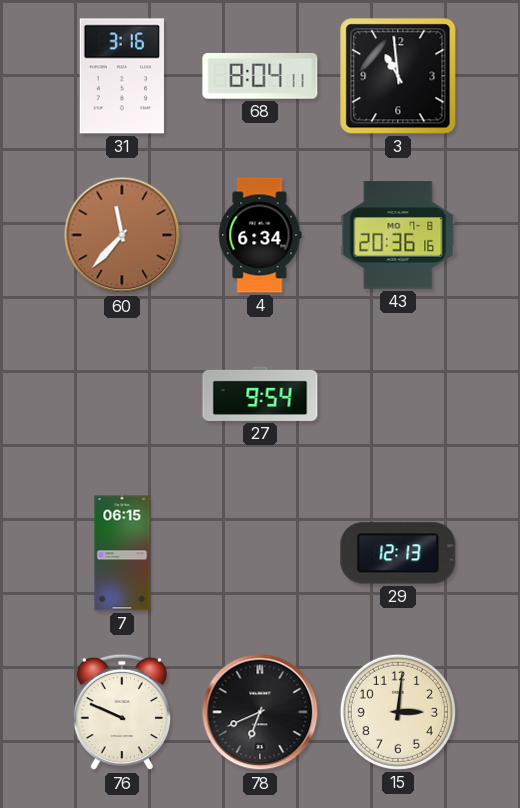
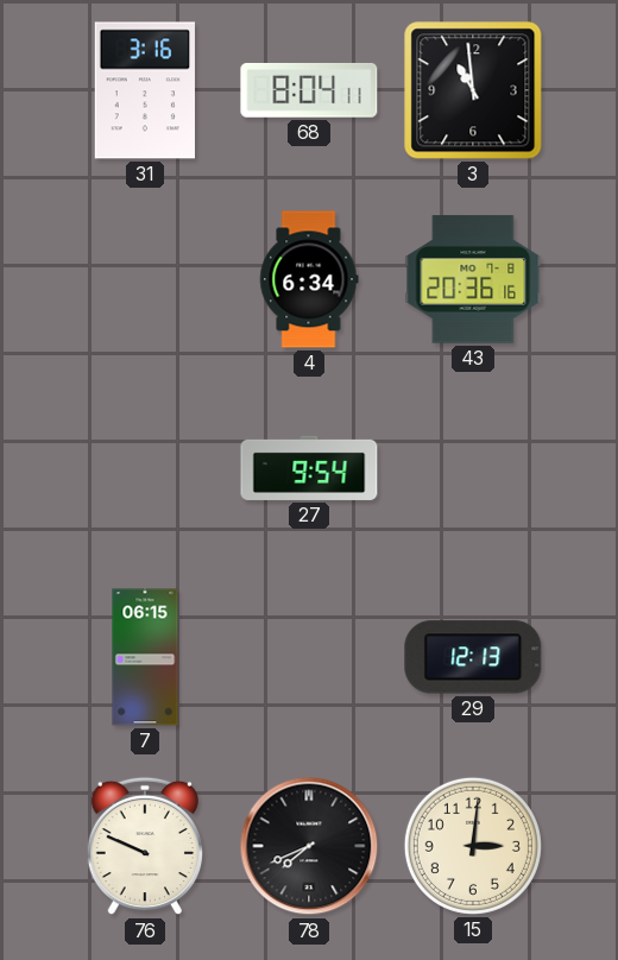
60: 11:37 -> none (122, 235)
78: 6:41 -> 7:41 (309, 846)
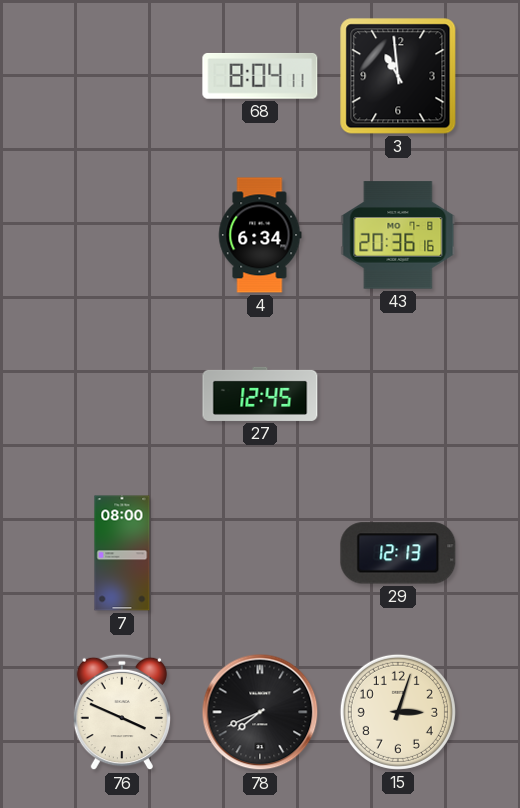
31: 3:16 -> none (145, 90)
27: 9:54 -> 12:45 (260, 394)
7: 06:15 -> 08:00 (122, 553)
76: 9:49 -> 3:49 (121, 712)
15: 3:01 -> 3:03 (398, 712)
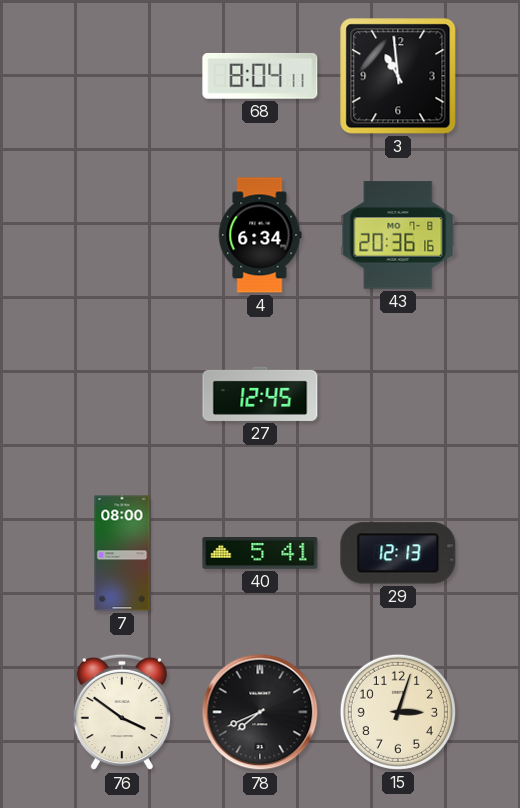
40: none -> 5:41 (260, 554)
76: 3:49 -> 3:51 (121, 712)
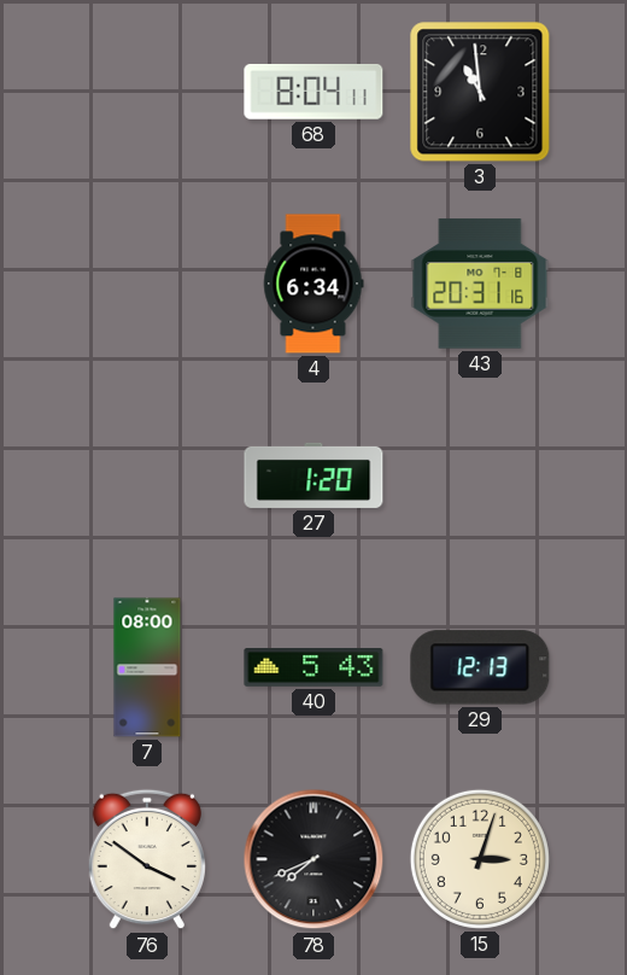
43: 20:36 -> 20:31 (480, 284)
27: 12:45 -> 1:20 (313, 475)
40: 5:41 -> 5:43 (313, 669)
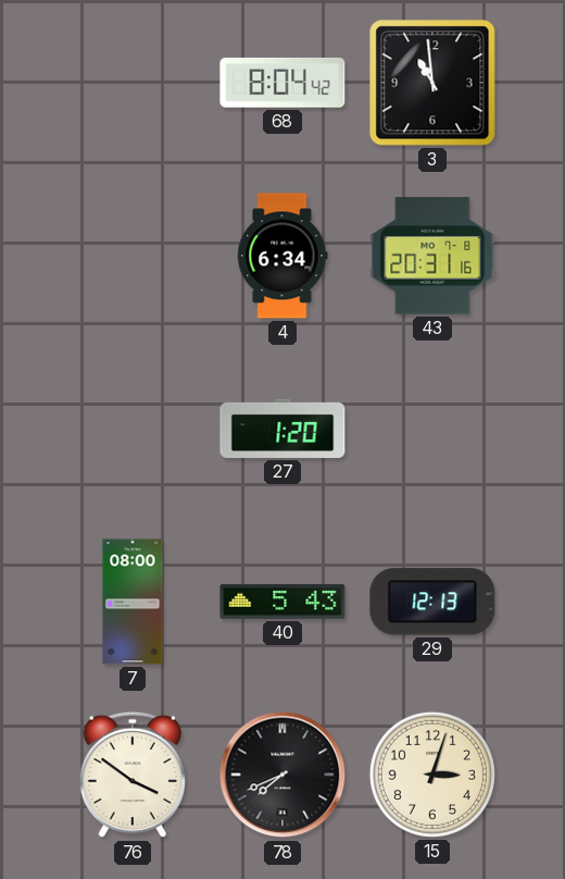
68: 8:04:11 -> 8:04:42 (282, 83)
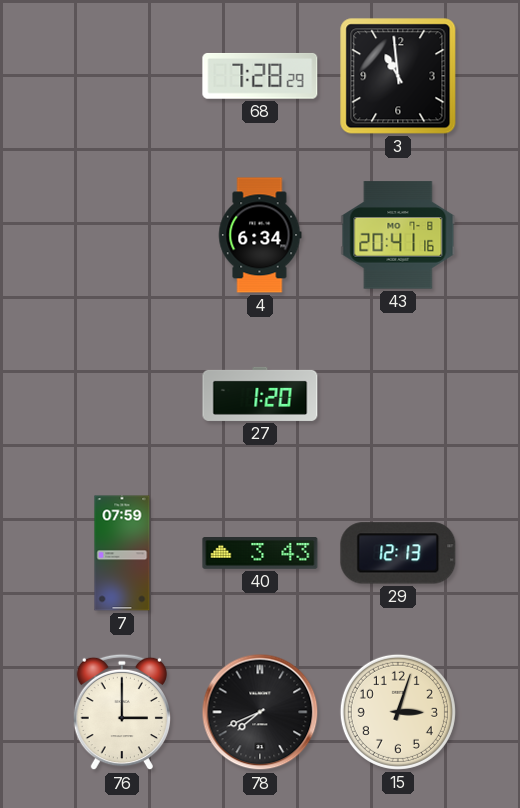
68: 8:04 -> 7:28 (260, 76)
43: 20:31 -> 20:41 (398, 235)
7: 08:00 -> 07:59 (122, 553)
40: 5:43 -> 3:43 (260, 554)
76: 3:51 -> 3:00 (121, 712)
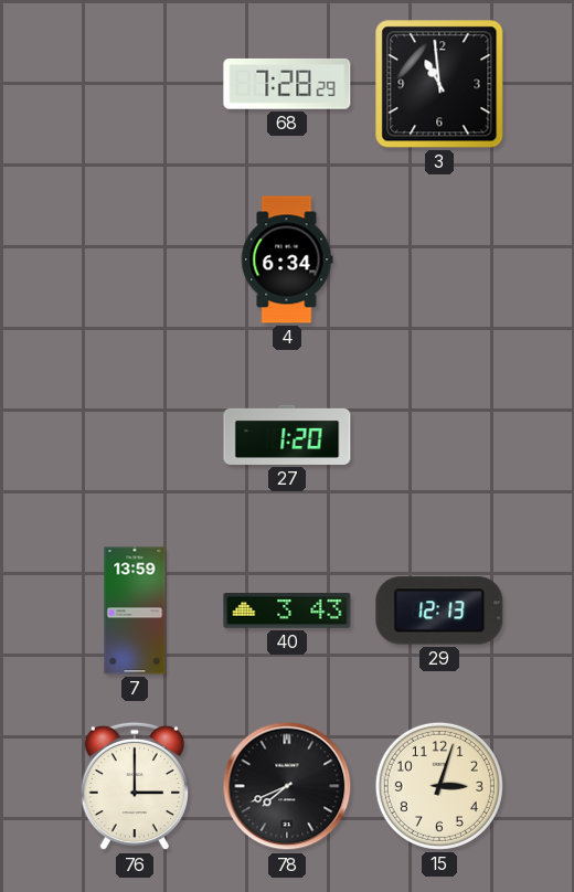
43: 20:41 -> none (398, 235)
7: 07:59 -> 13:59 (135, 610)
